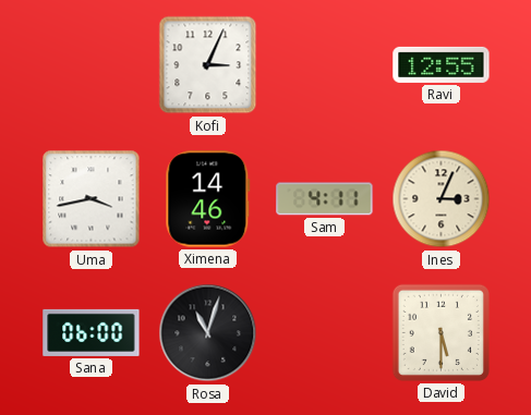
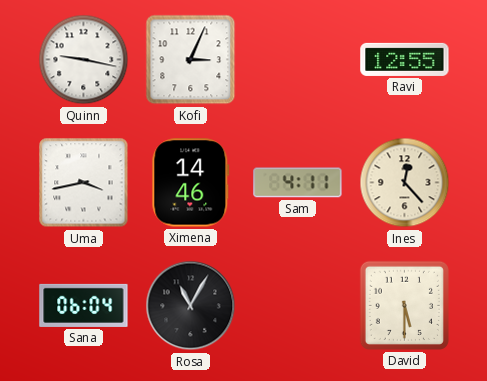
Quinn: none -> 9:17 (84, 60)
Ines: 3:04 -> 12:23 (405, 183)
Sana: 06:00 -> 06:04 (84, 305)
Rosa: 11:03 -> 11:05 (191, 306)
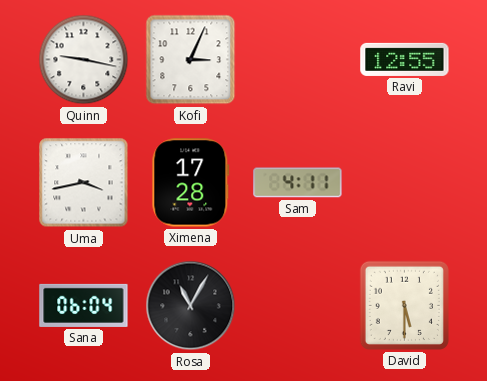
Ximena: 14:46 -> 17:28 (191, 183)
Ines: 12:23 -> none (405, 183)
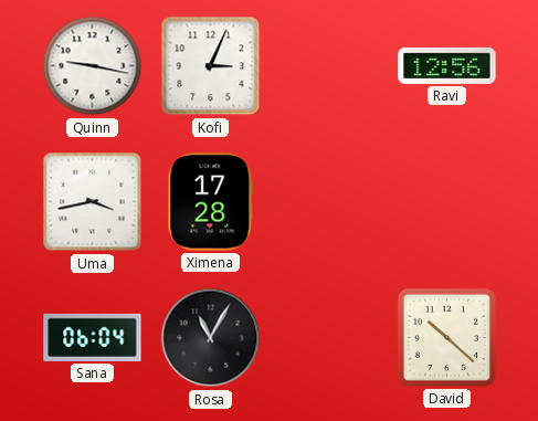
Ravi: 12:55 -> 12:56 (447, 65)
Sam: 4:11 -> none (298, 183)
David: 5:30 -> 10:22 (446, 337)
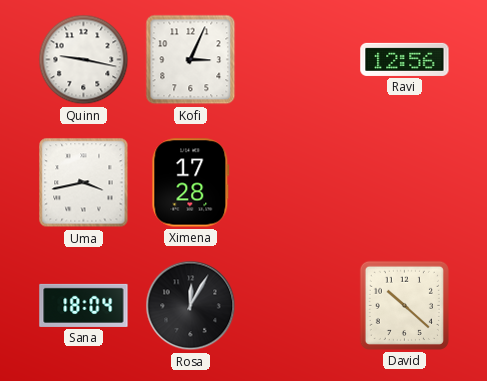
Sana: 06:04 -> 18:04 (84, 305)
Rosa: 11:05 -> 12:05 (191, 306)
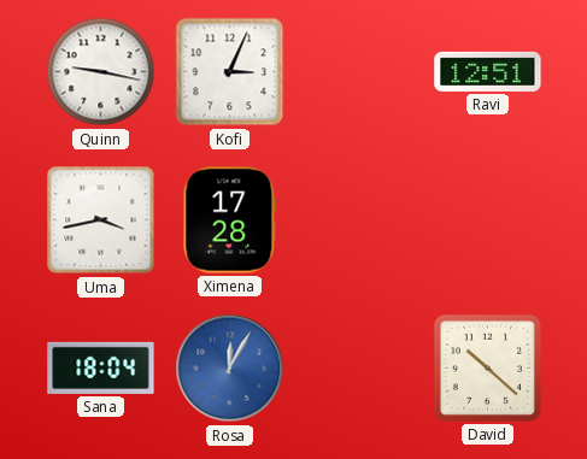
Ravi: 12:56 -> 12:51 (488, 71)
Rosa dial: black -> blue (230, 369)
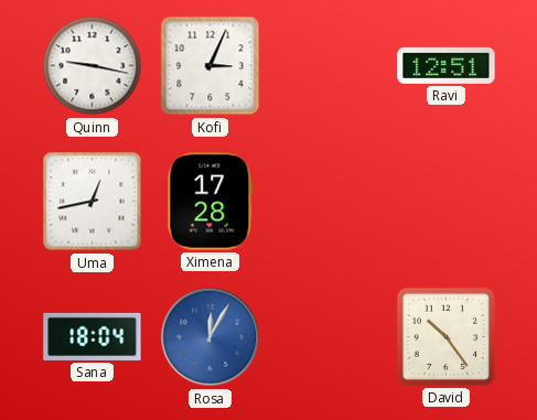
Uma: 3:43 -> 12:43 (93, 202)
David: 10:22 -> 10:24 (445, 336)
